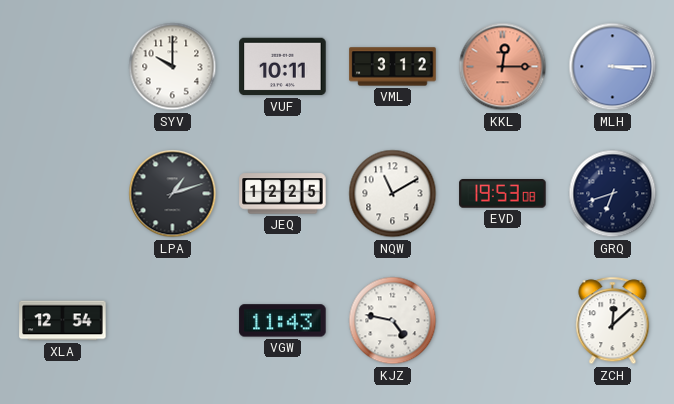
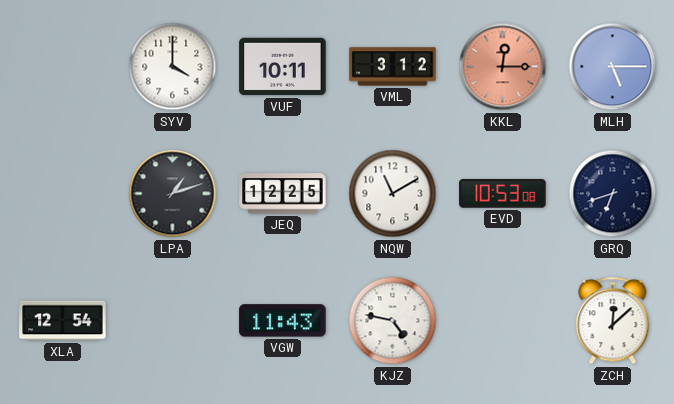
SYV: 10:00 -> 4:00 (173, 67)
MLH: 3:15 -> 5:15 (613, 67)
EVD: 19:53 -> 10:53 (503, 194)
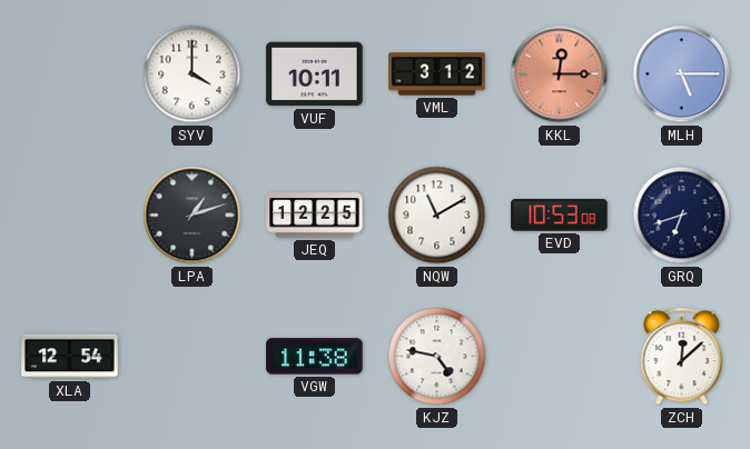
VGW: 11:43 -> 11:38 (315, 357)
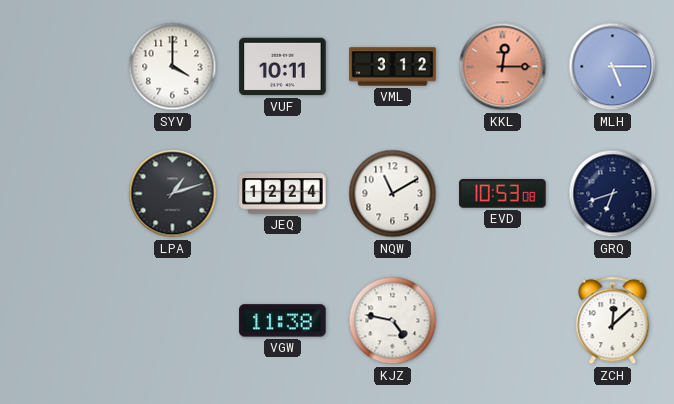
JEQ: 12:25 -> 12:24 (283, 194)
XLA: 12:54 -> none (70, 357)
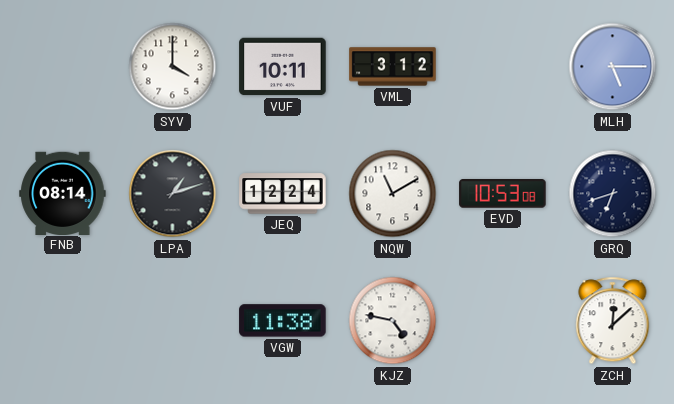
KKL: 12:15 -> none (503, 67)
FNB: none -> 08:14 (63, 193)
